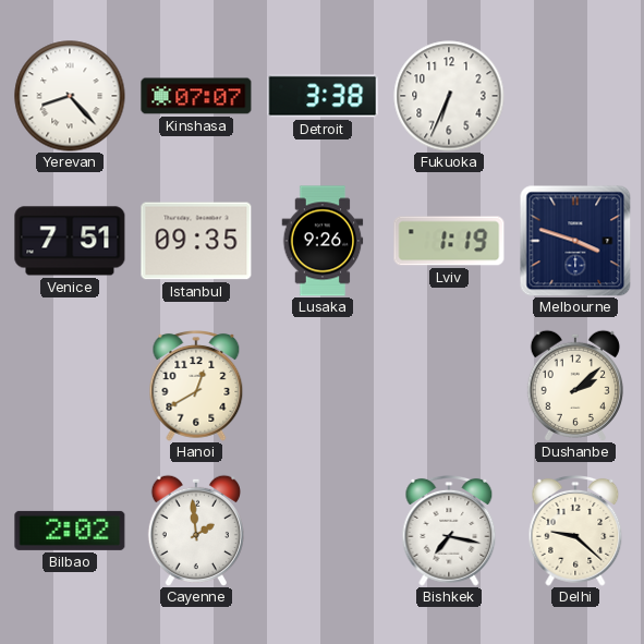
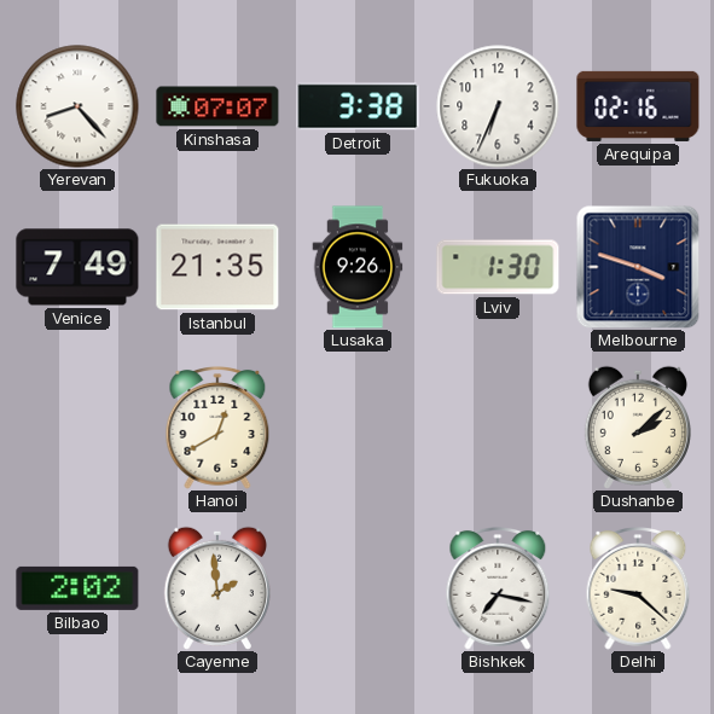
Arequipa: none -> 02:16 (638, 106)
Venice: 7:51 -> 7:49 (77, 267)
Istanbul: 09:35 -> 21:35 (217, 267)
Lviv: 1:19 -> 1:30 (498, 267)
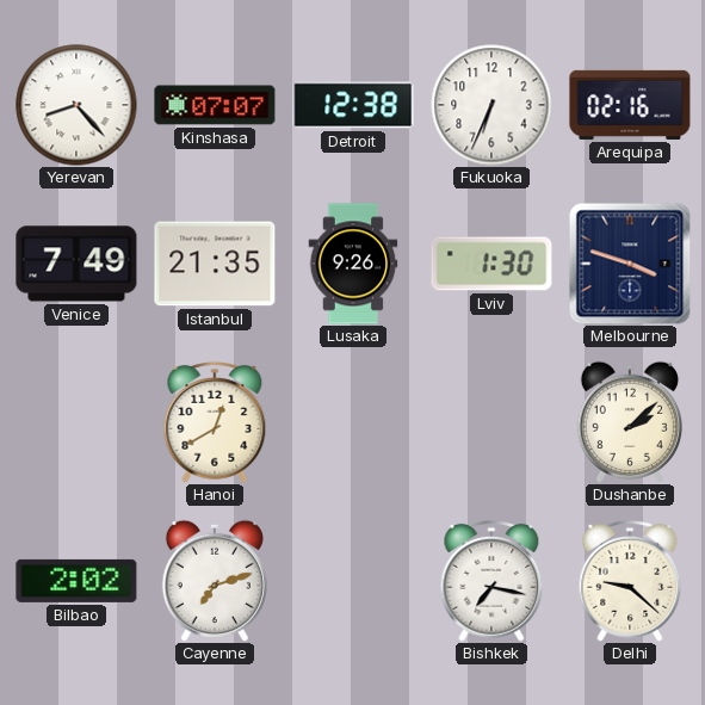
Detroit: 3:38 -> 12:38 (353, 105)
Cayenne: 1:59 -> 7:12 (215, 581)
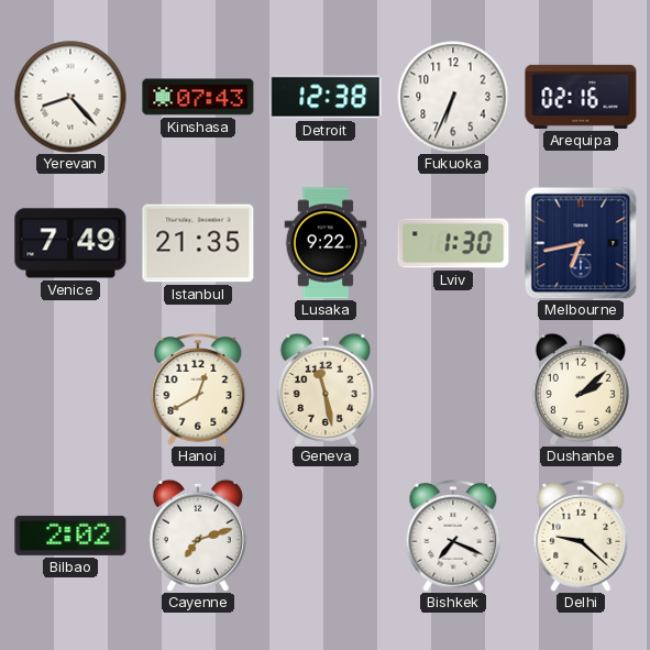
Kinshasa: 07:07 -> 07:43 (198, 97)
Lusaka: 9:26 -> 9:22 (326, 243)
Melbourne: 3:48 -> 6:43 (581, 243)
Geneva: none -> 11:28 (326, 389)
Bishkek: 7:17 -> 7:19 (453, 537)
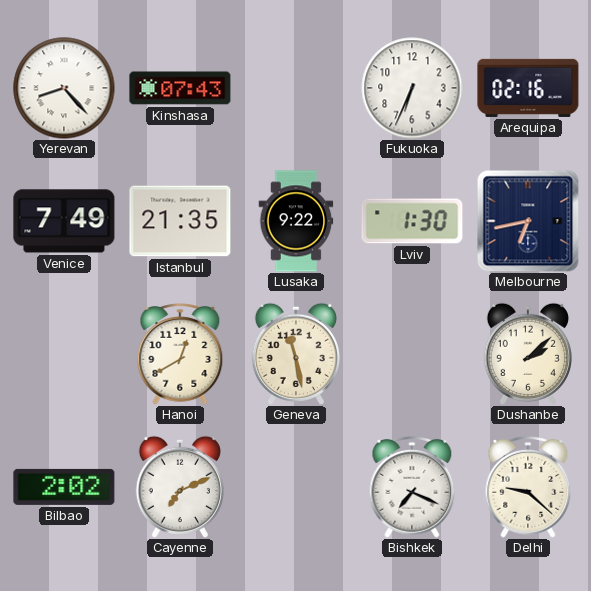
Detroit: 12:38 -> none (326, 97)
Cayenne: 7:12 -> 7:11 (180, 487)
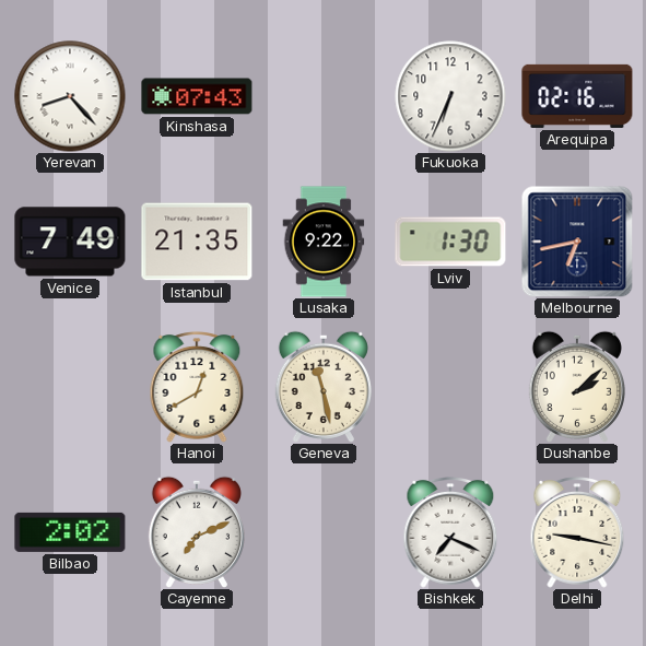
Delhi: 9:22 -> 9:17 (577, 533)
